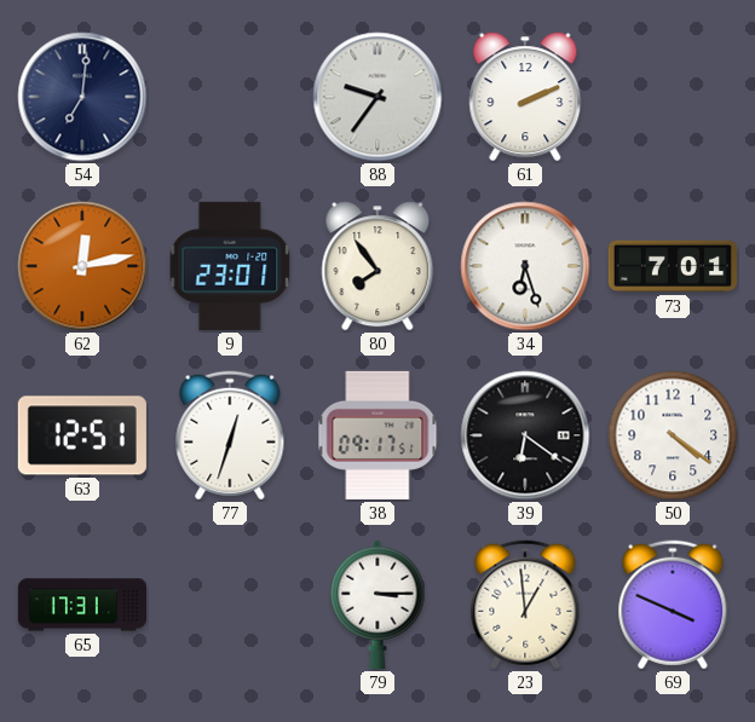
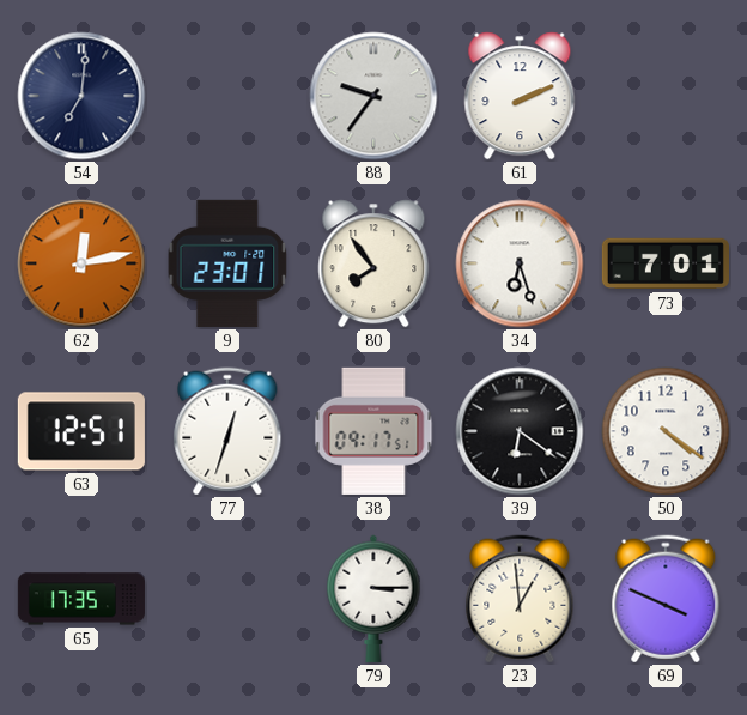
65: 17:31 -> 17:35 (81, 599)
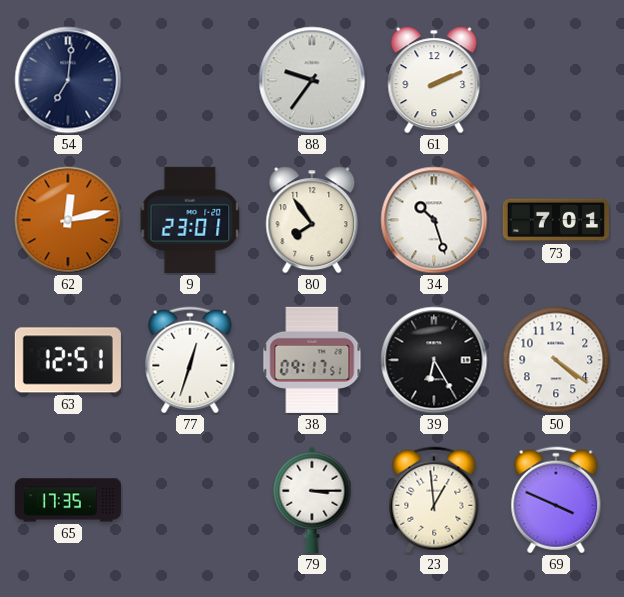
34: 6:27 -> 10:27 (434, 220)
39: 6:21 -> 6:25 (434, 360)
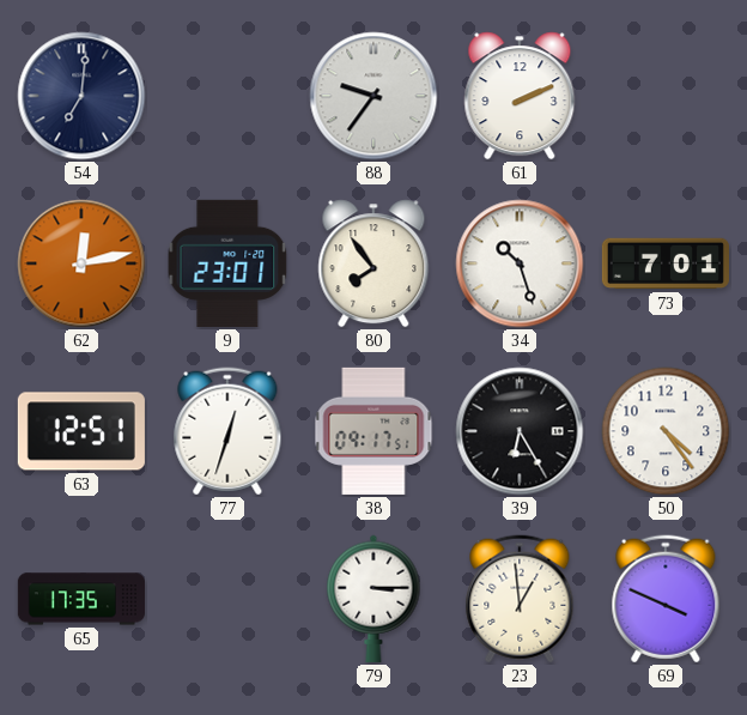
50: 4:21 -> 4:24 (666, 431)
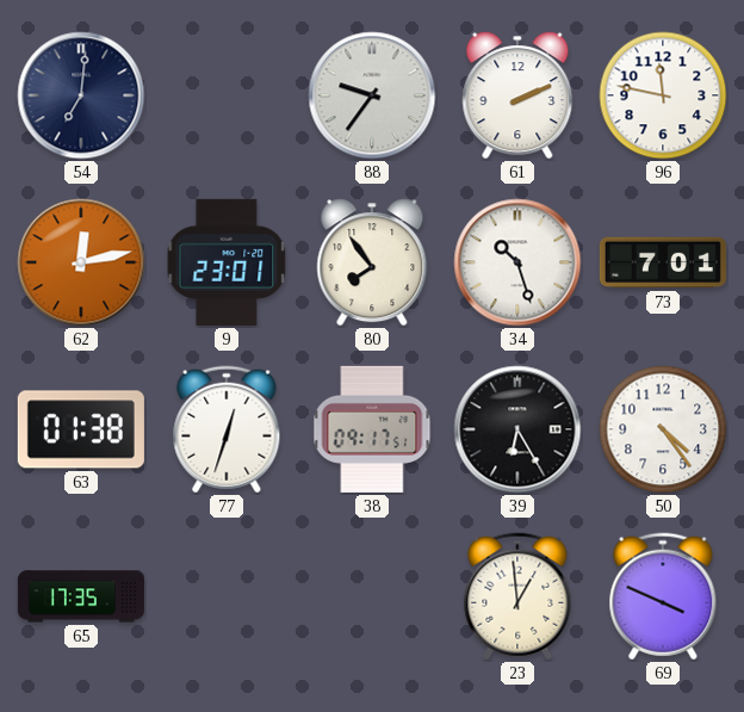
96: none -> 11:47 (663, 95)
63: 12:51 -> 01:38 (81, 429)
79: 3:15 -> none (373, 599)
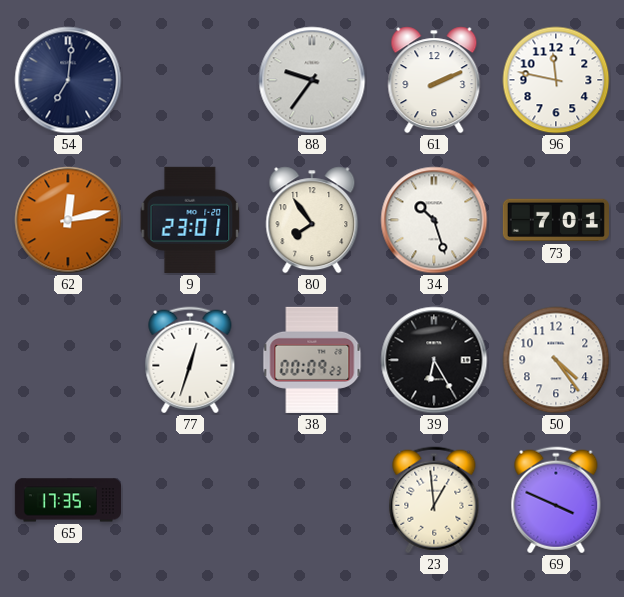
63: 01:38 -> none (81, 429)
38: 09:17 -> 00:09 (312, 360)
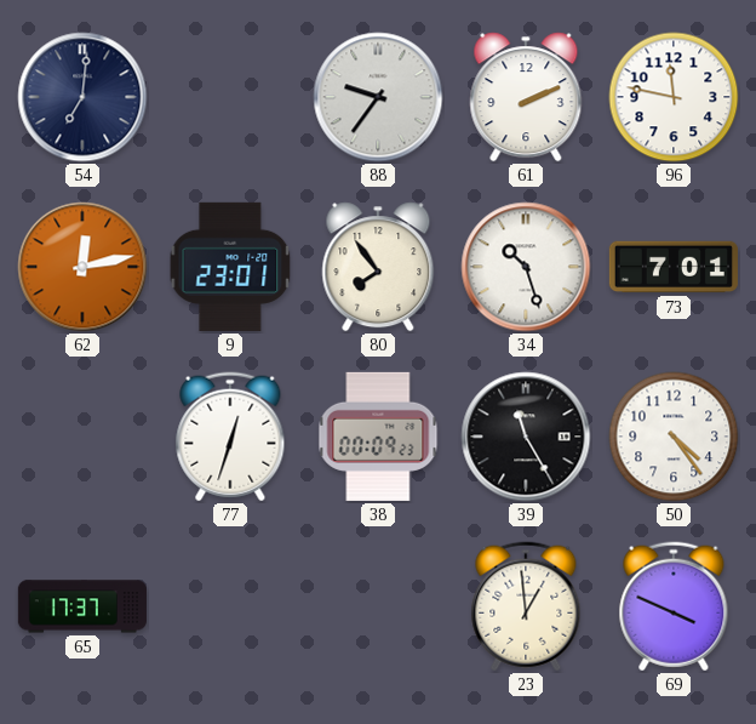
39: 6:25 -> 11:25 (526, 437)
65: 17:35 -> 17:37 (82, 606)
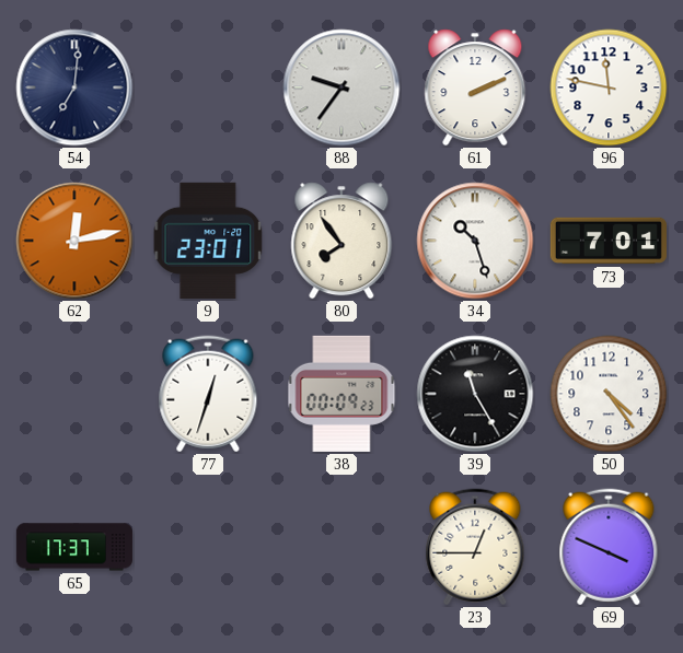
23: 12:59 -> 12:45 (475, 547)
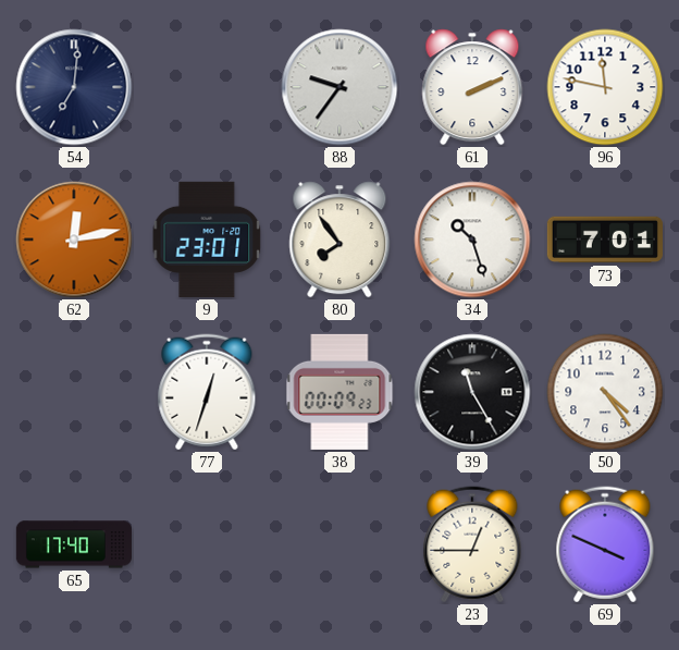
65: 17:37 -> 17:40 (74, 544)
